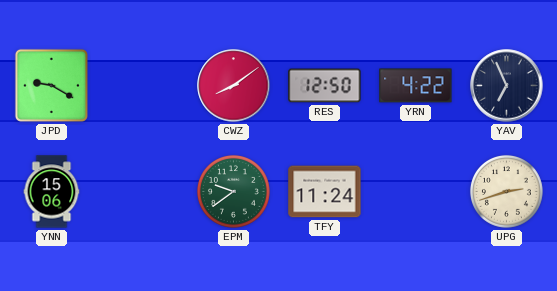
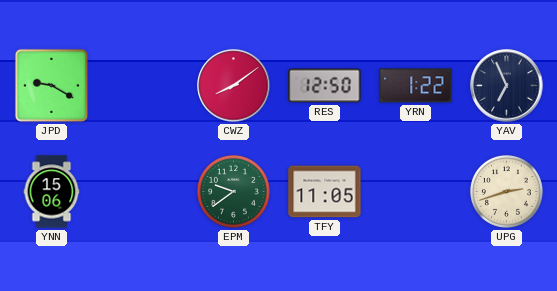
YRN: 4:22 -> 1:22 (416, 86)
TFY: 11:24 -> 11:05 (325, 192)
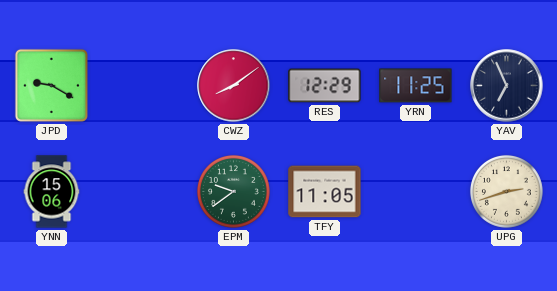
RES: 12:50 -> 12:29 (325, 86)
YRN: 1:22 -> 11:25 (416, 86)
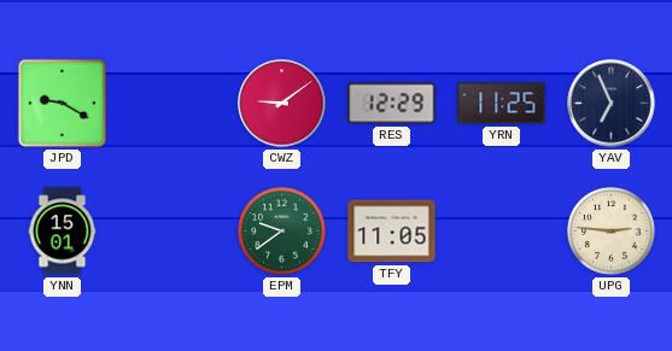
CWZ: 8:09 -> 9:09 (282, 104)
YNN: 15:06 -> 15:01 (63, 232)
UPG: 2:42 -> 2:46 (610, 230)
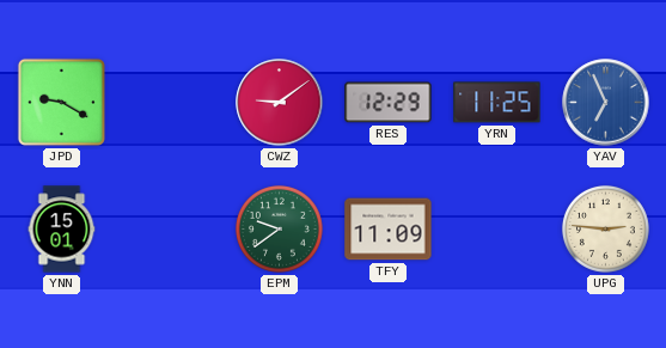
YAV dial: navy -> blue (606, 103)
TFY: 11:05 -> 11:09 (389, 230)
